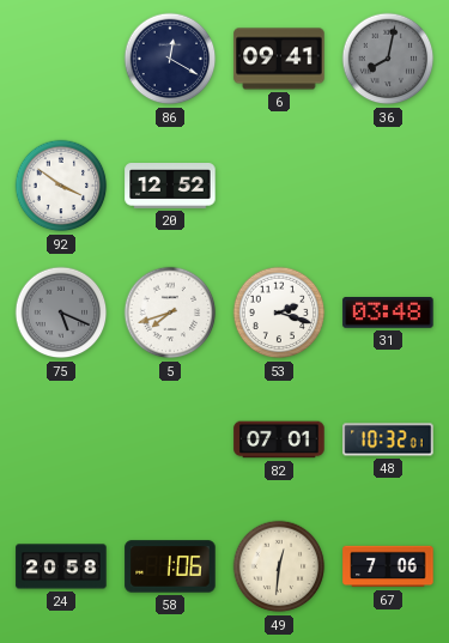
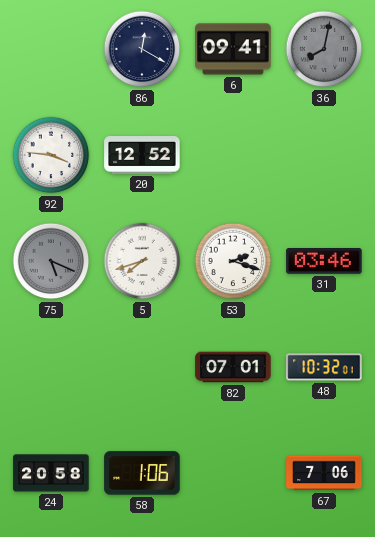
92: 3:51 -> 3:46 (51, 155)
31: 03:48 -> 03:46 (324, 262)
49: 12:31 -> none (279, 566)
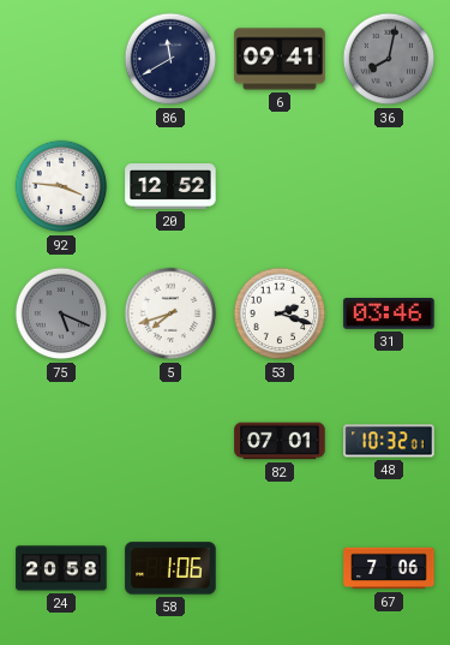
86: 12:20 -> 11:40 (170, 59)
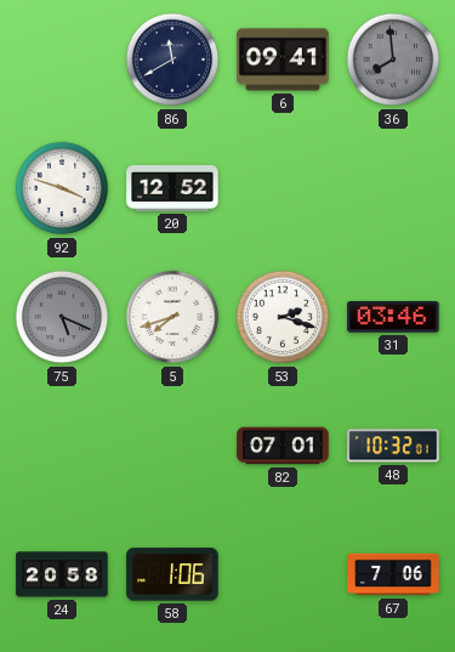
36: 8:02 -> 7:59 (393, 59)
92: 3:46 -> 3:48 (62, 188)
